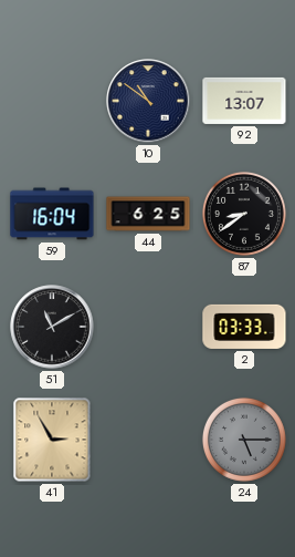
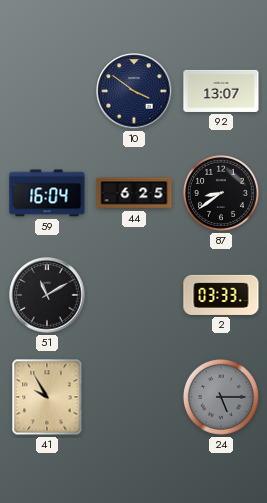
10: 10:51 -> 3:51 (134, 91)
41: 2:55 -> 9:55 (47, 397)
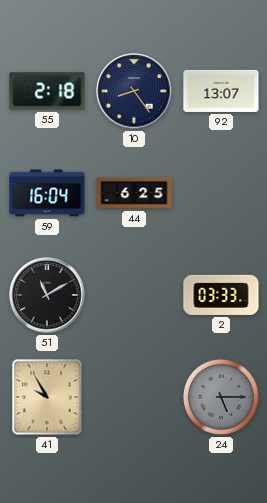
55: none -> 2:18 (47, 91)
10: 3:51 -> 8:24 (134, 91)
87: 8:39 -> none (221, 193)
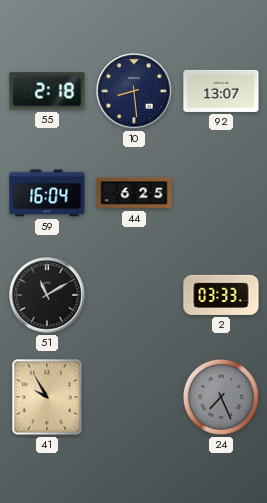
10: 8:24 -> 8:29 (134, 91)
24: 5:15 -> 7:26 (221, 397)
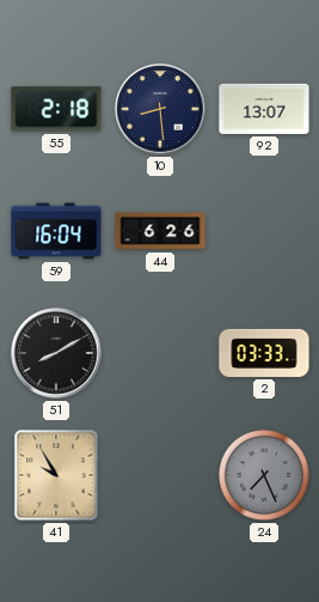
44: 6:25 -> 6:26 (160, 231)
51: 11:10 -> 8:10 (56, 353)
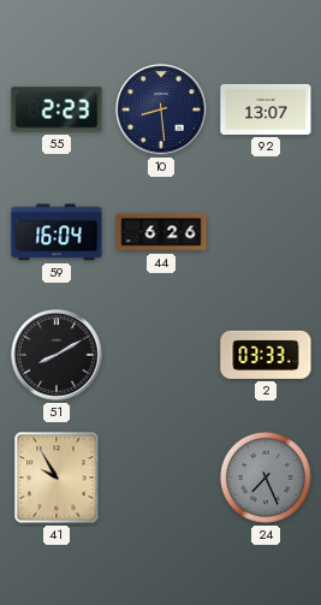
55: 2:18 -> 2:23 (57, 109)
